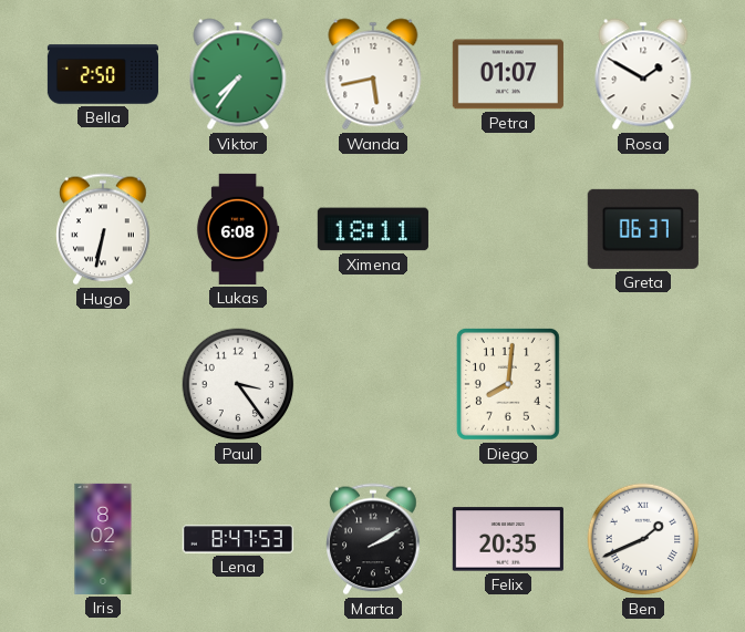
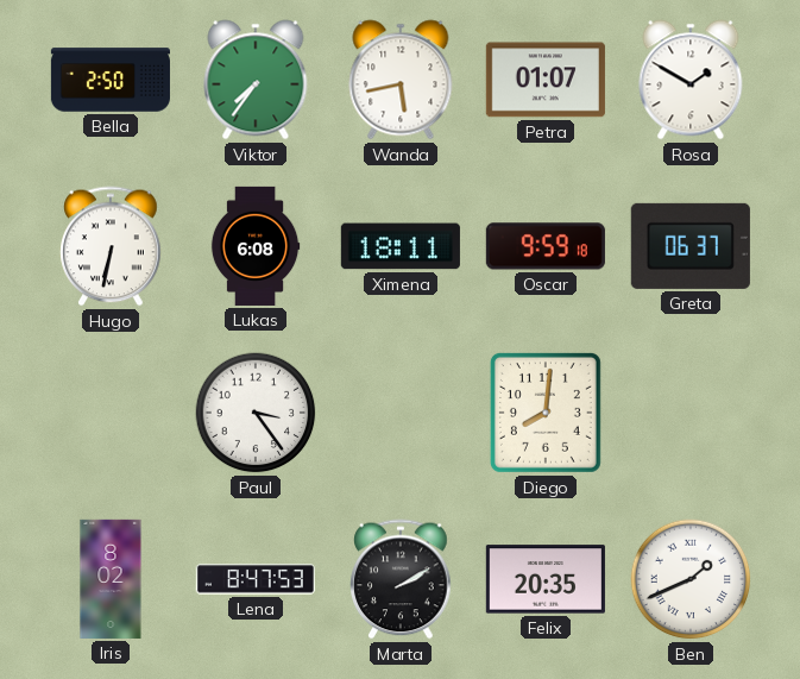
Oscar: none -> 9:59 (546, 246)
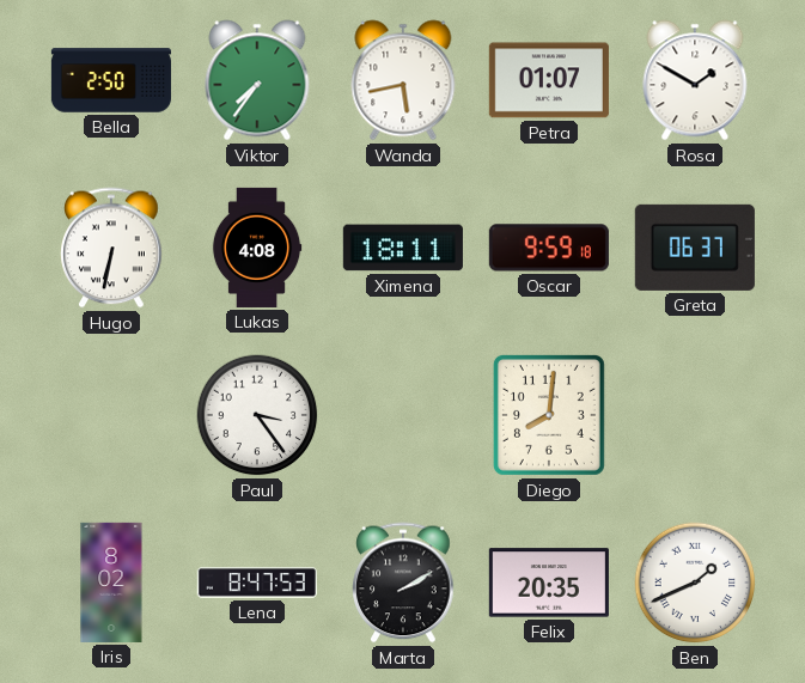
Lukas: 6:08 -> 4:08 (257, 248)
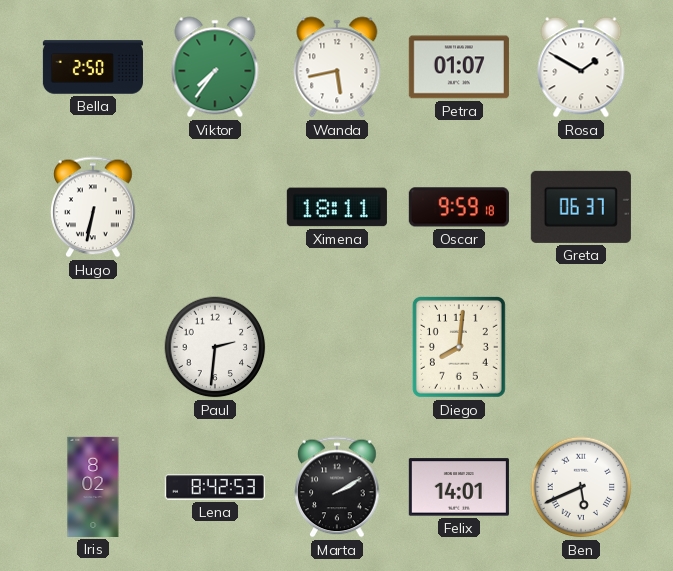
Lukas: 4:08 -> none (257, 248)
Paul: 3:24 -> 2:31 (215, 347)
Lena: 8:47 -> 8:42 (215, 487)
Felix: 20:35 -> 14:01 (459, 487)
Ben: 1:41 -> 5:41 (581, 487)
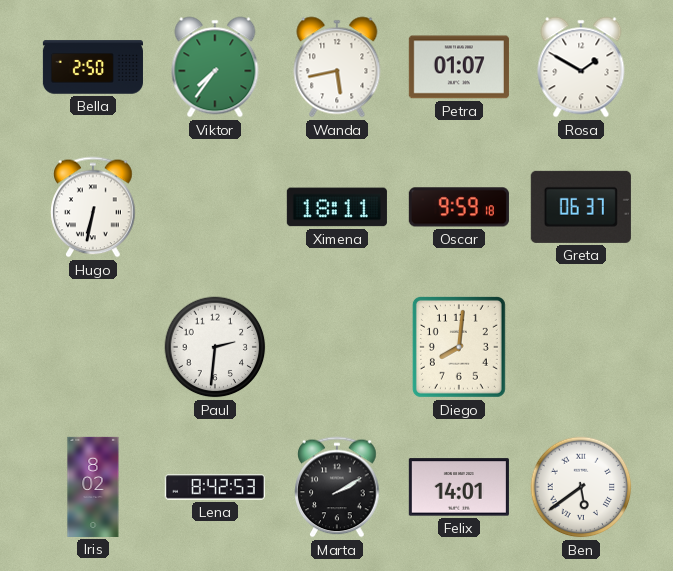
Ben: 5:41 -> 5:39 (581, 487)
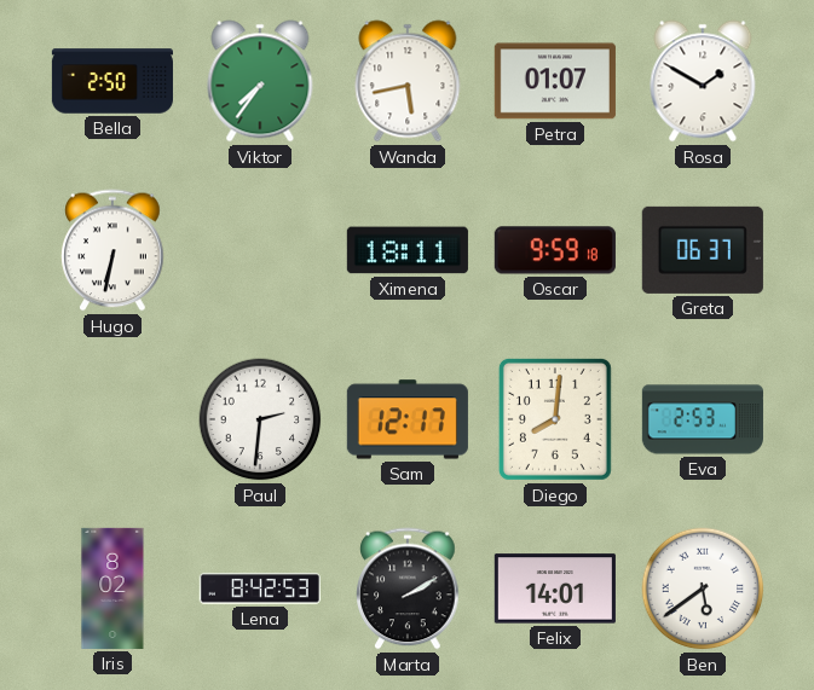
Sam: none -> 12:17 (408, 419)
Eva: none -> 2:53 (703, 419)
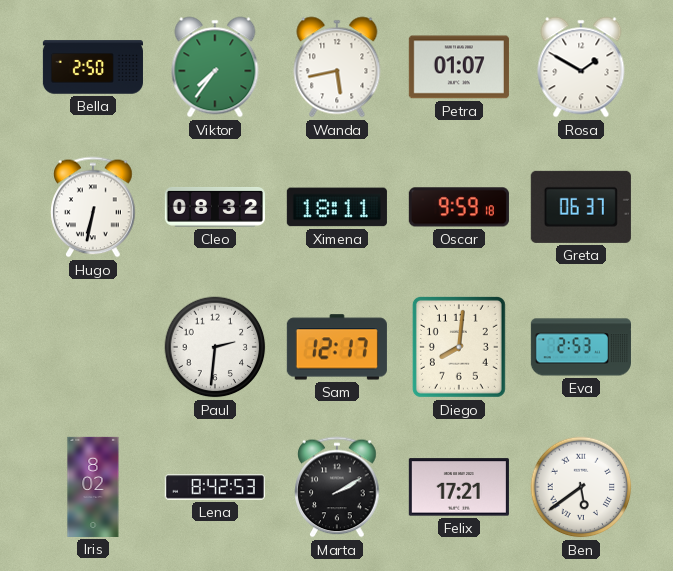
Cleo: none -> 08:32 (215, 207)
Felix: 14:01 -> 17:21 (459, 487)
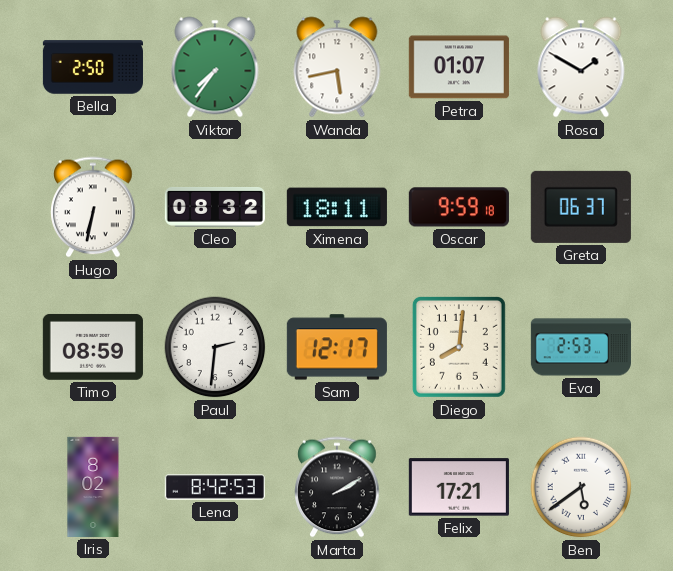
Timo: none -> 08:59 (93, 347)
